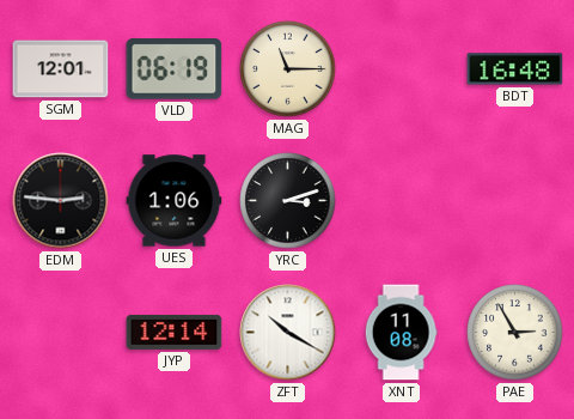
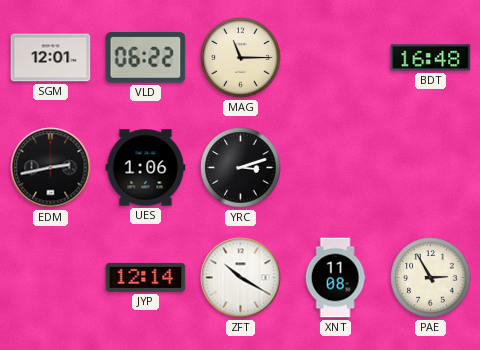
VLD: 06:19 -> 06:22 (146, 58)
EDM: 2:46 -> 2:43 (51, 168)
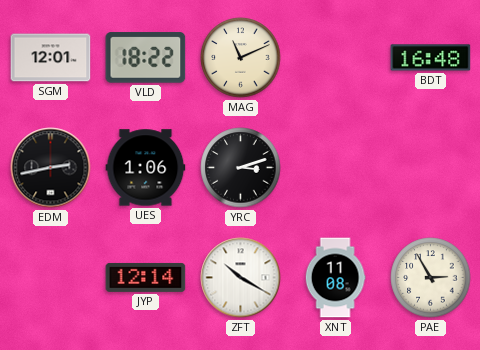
VLD: 06:22 -> 18:22 (146, 58)
MAG: 11:15 -> 11:11 (241, 58)
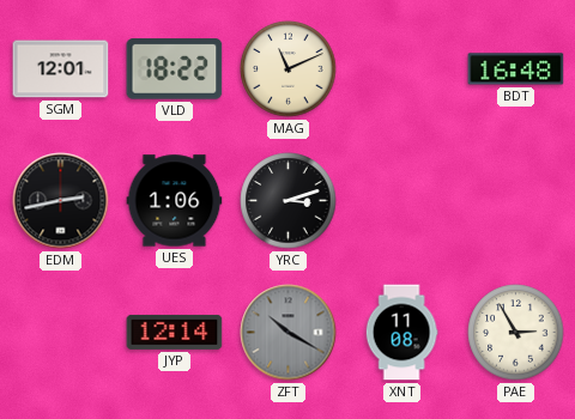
ZFT dial: white -> grey (289, 333)
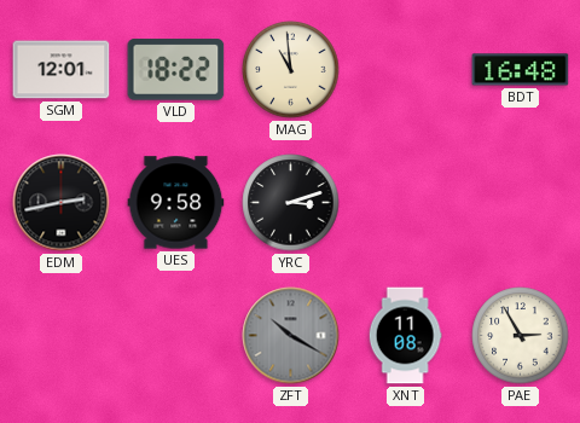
MAG: 11:11 -> 10:59 (291, 70)
UES: 1:06 -> 9:58 (176, 203)
JYP: 12:14 -> none (175, 332)
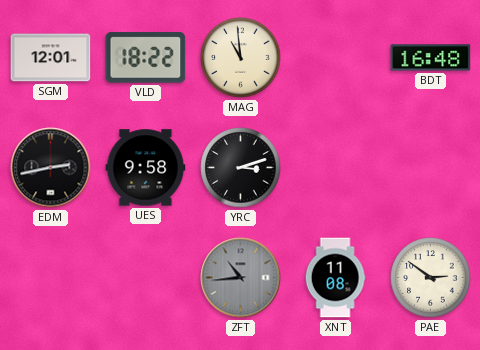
ZFT: 10:20 -> 10:44 (241, 278)
PAE: 2:55 -> 2:51 (431, 278)
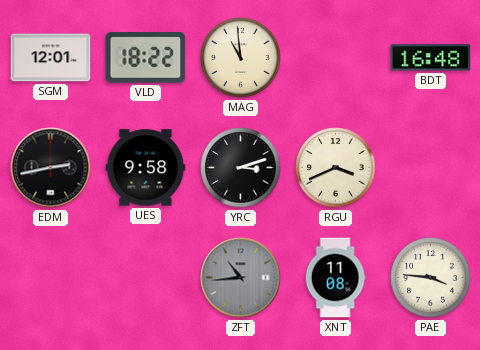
RGU: none -> 3:41 (336, 168)
PAE: 2:51 -> 3:46 (431, 278)
